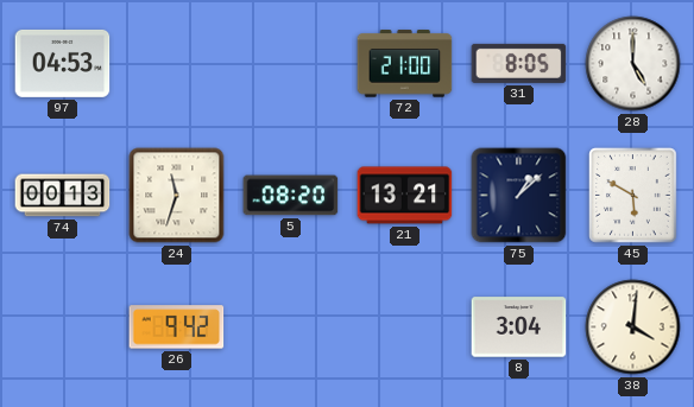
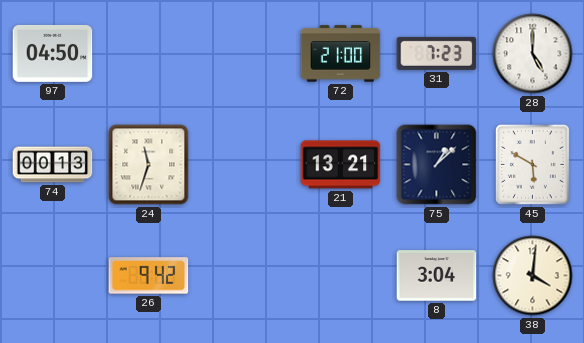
97: 04:53 -> 04:50 (53, 53)
31: 8:05 -> 7:23 (437, 53)
5: 08:20 -> none (291, 196)
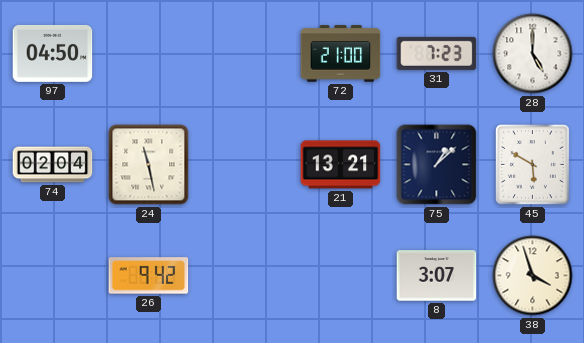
74: 00:13 -> 02:04 (53, 165)
24: 11:33 -> 11:28 (149, 165)
8: 3:04 -> 3:07 (437, 276)
38: 4:01 -> 3:57 (533, 276)
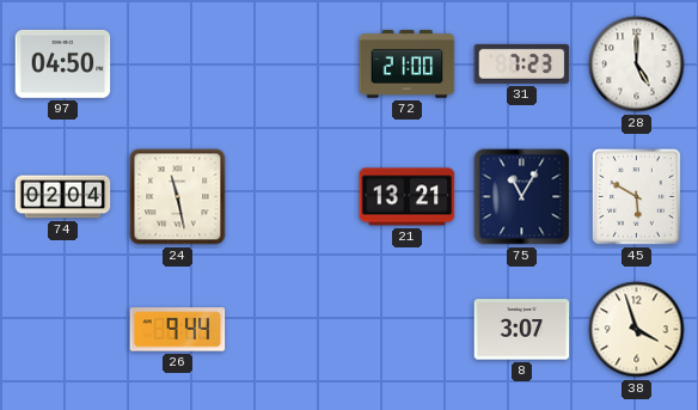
75: 1:08 -> 11:05 (522, 197)
26: 9:42 -> 9:44 (178, 330)
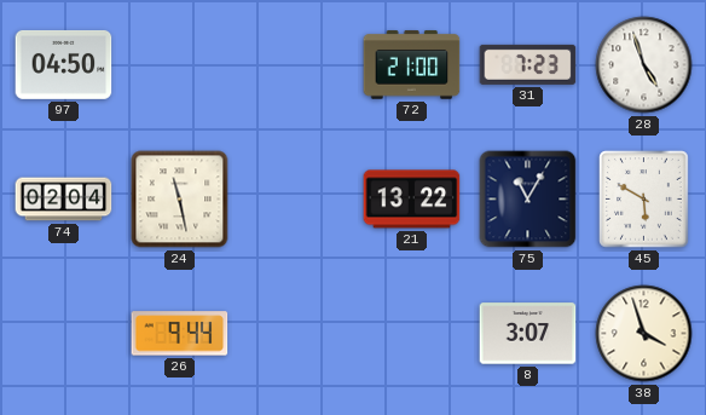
28: 5:00 -> 4:57 (644, 65)
21: 13:21 -> 13:22 (412, 200)
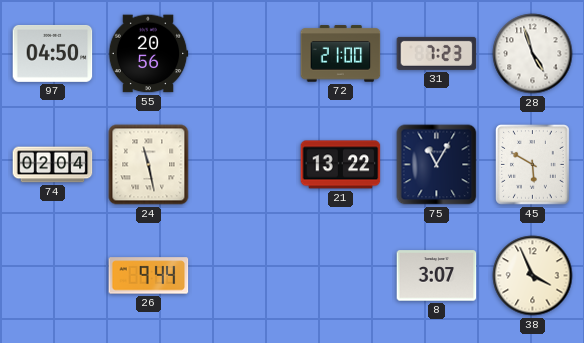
55: none -> 20:56 (148, 54)
38: 3:57 -> 3:56 (533, 276)
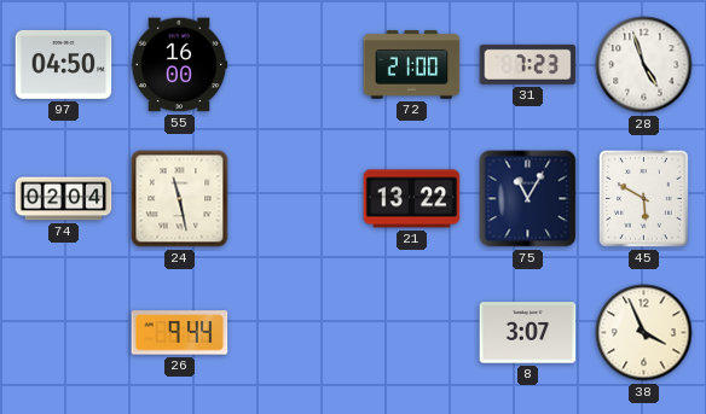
55: 20:56 -> 16:00 (179, 65)
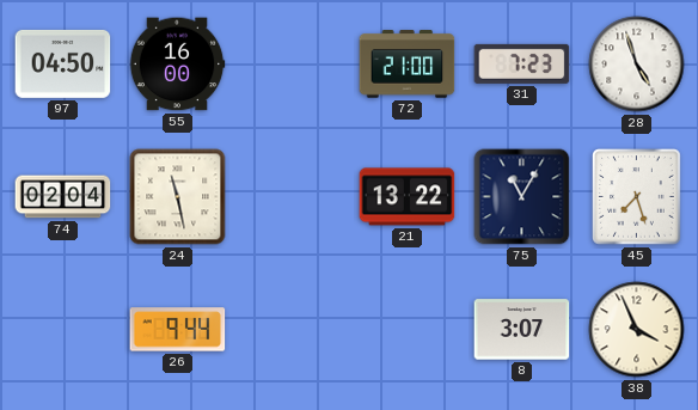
45: 5:50 -> 7:27 (637, 197)
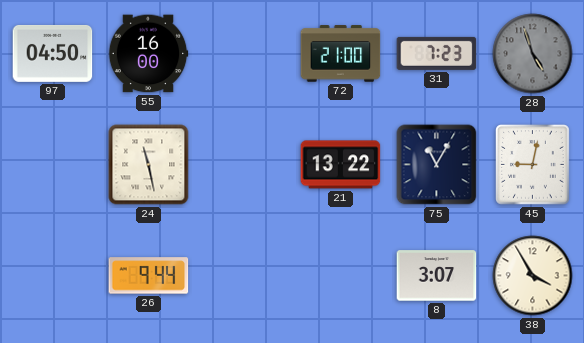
28 dial: white -> grey (533, 54)
74: 02:04 -> none (63, 197)
45: 7:27 -> 9:02 (533, 165)
38: 3:56 -> 3:55 (533, 276)
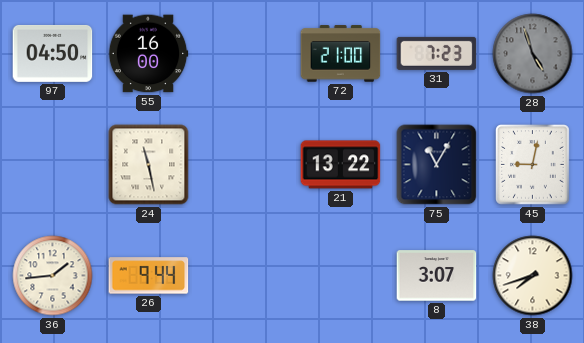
36: none -> 1:44 (53, 276)
38: 3:55 -> 7:42 (533, 276)
